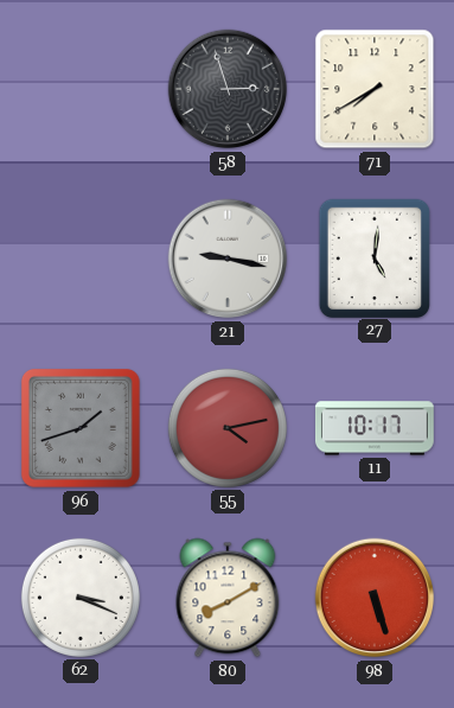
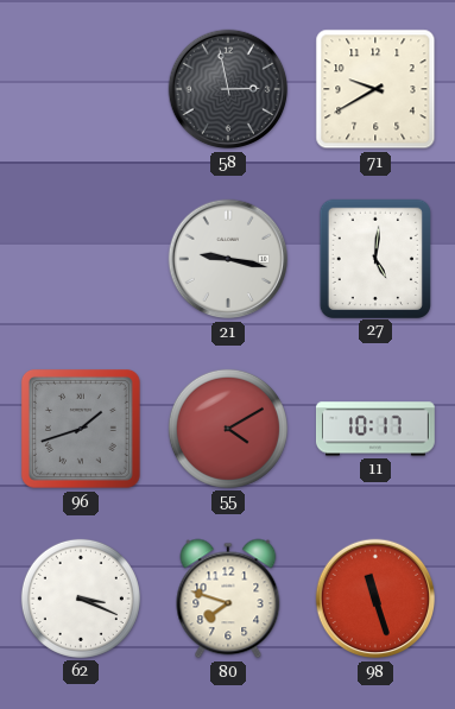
58: 2:57 -> 2:58 (228, 89)
71: 7:40 -> 9:40 (375, 89)
55: 4:13 -> 4:10 (228, 429)
80: 8:10 -> 7:48 (228, 599)
98: 5:27 -> 11:27 (375, 599)
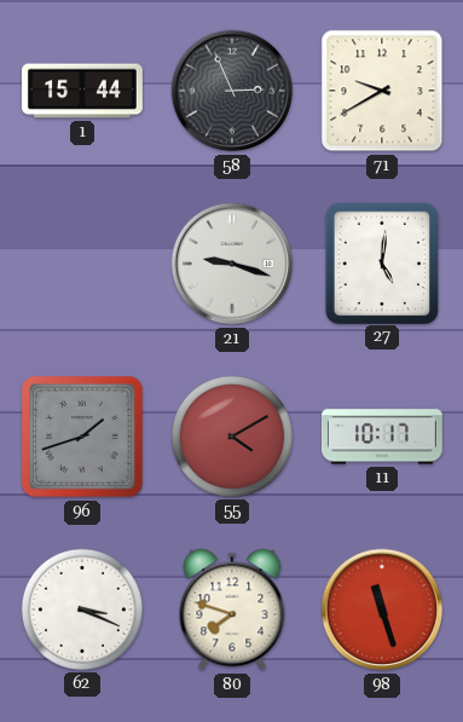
1: none -> 15:44 (83, 91)
58: 2:58 -> 2:56 (232, 91)
21: 9:17 -> 9:18 (232, 264)
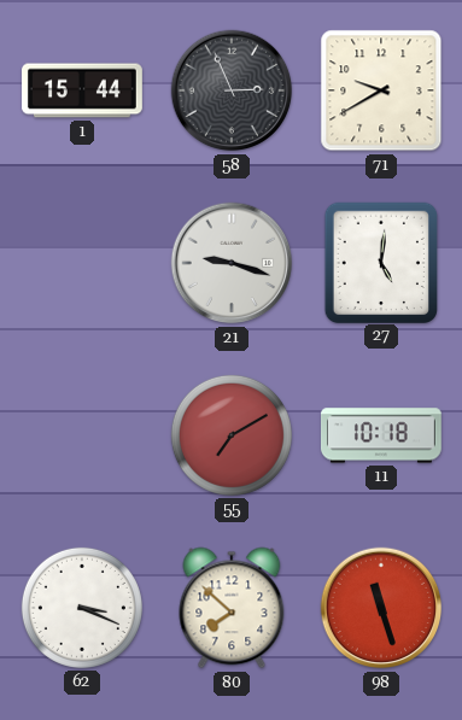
96: 1:42 -> none (82, 437)
55: 4:10 -> 7:10 (232, 435)
11: 10:17 -> 10:18 (381, 435)
80: 7:48 -> 7:52 (232, 608)
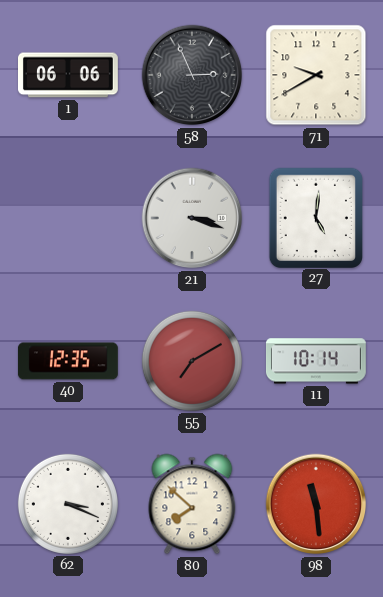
1: 15:44 -> 06:06 (69, 75)
21: 9:18 -> 3:18 (192, 218)
40: none -> 12:35 (68, 361)
11: 10:18 -> 10:14 (316, 361)
98: 11:27 -> 11:29 (316, 504)
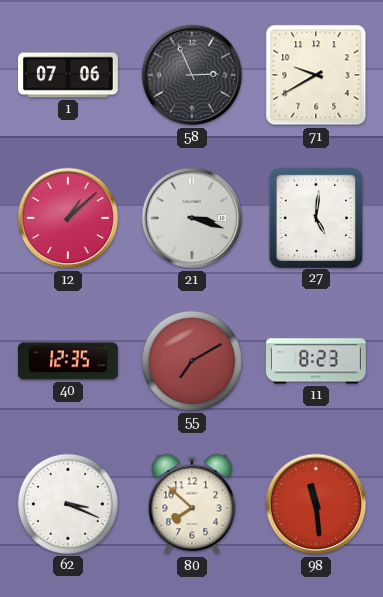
1: 06:06 -> 07:06 (69, 75)
12: none -> 1:08 (68, 218)
11: 10:14 -> 8:23 (316, 361)
